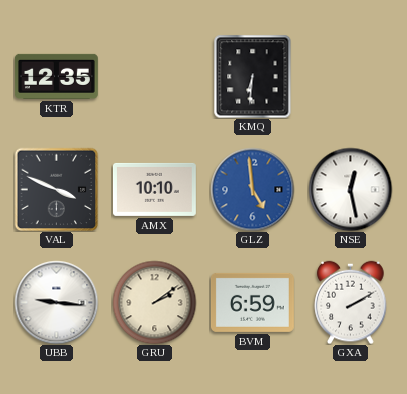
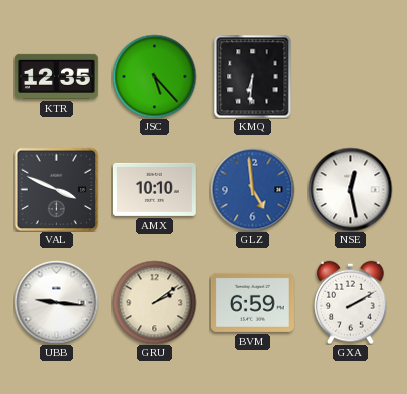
JSC: none -> 5:23 (154, 76)
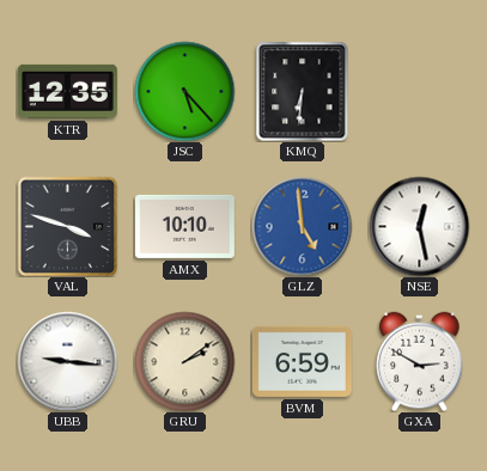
VAL: 3:49 -> 3:48 (67, 226)
GXA: 2:10 -> 2:50 (420, 361)
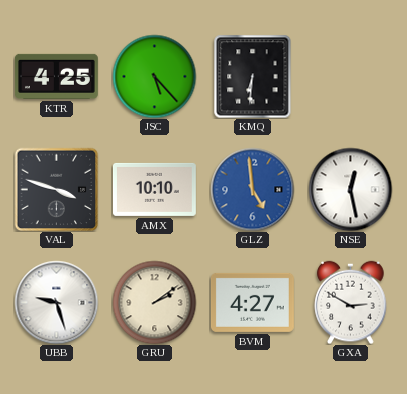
KTR: 12:35 -> 4:25 (56, 76)
UBB: 9:16 -> 9:27 (56, 302)
BVM: 6:59 -> 4:27 (252, 302)
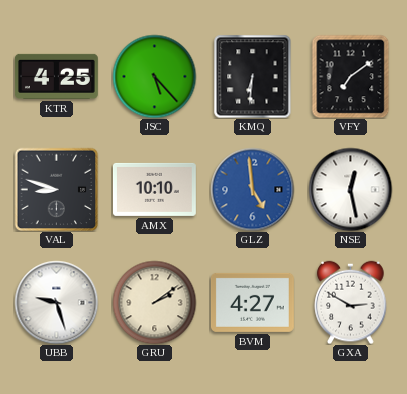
VFY: none -> 7:09 (351, 76)
VAL: 3:48 -> 8:48 (56, 189)
